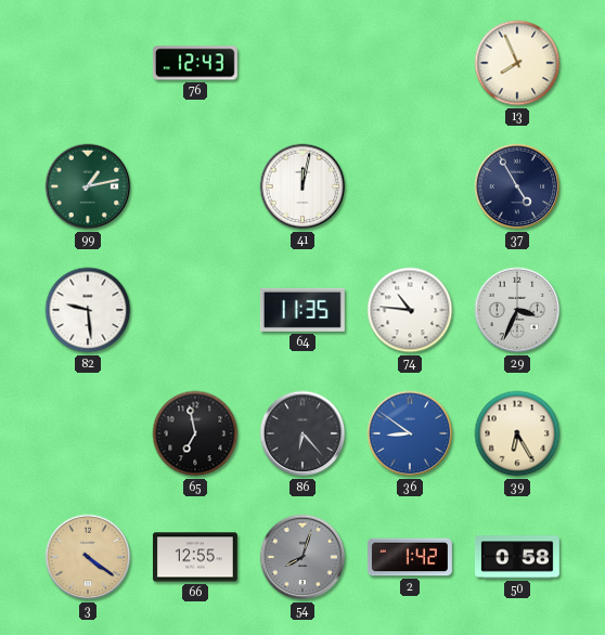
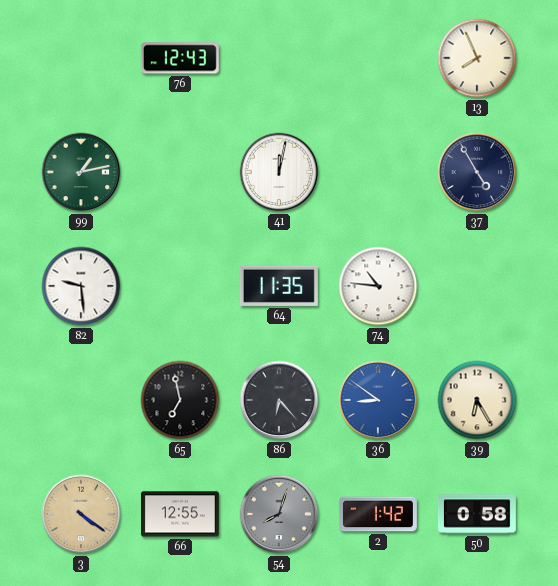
29: 3:34 -> none (517, 310)
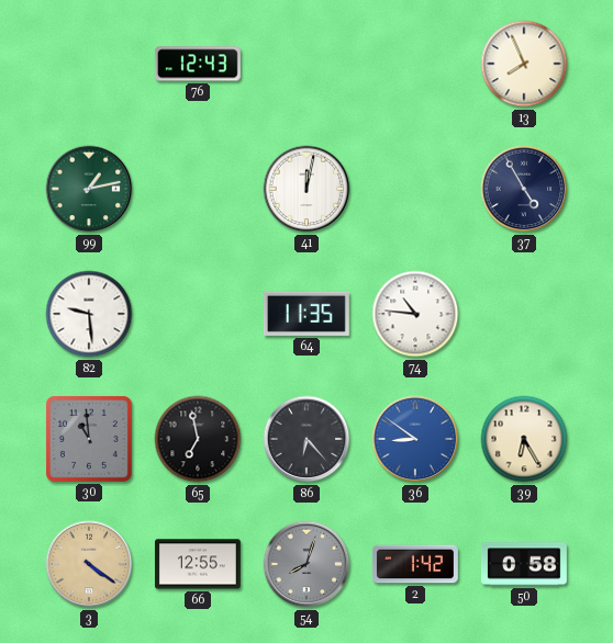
30: none -> 10:59 (89, 439)
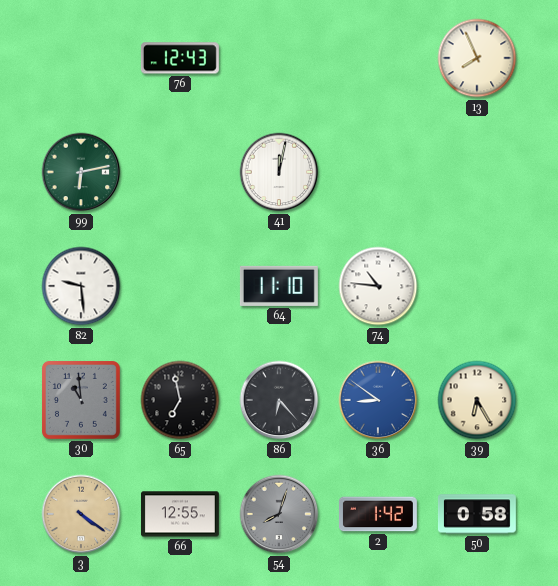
99: 1:13 -> 6:13 (81, 172)
37: 4:55 -> none (524, 189)
64: 11:35 -> 11:10 (279, 286)
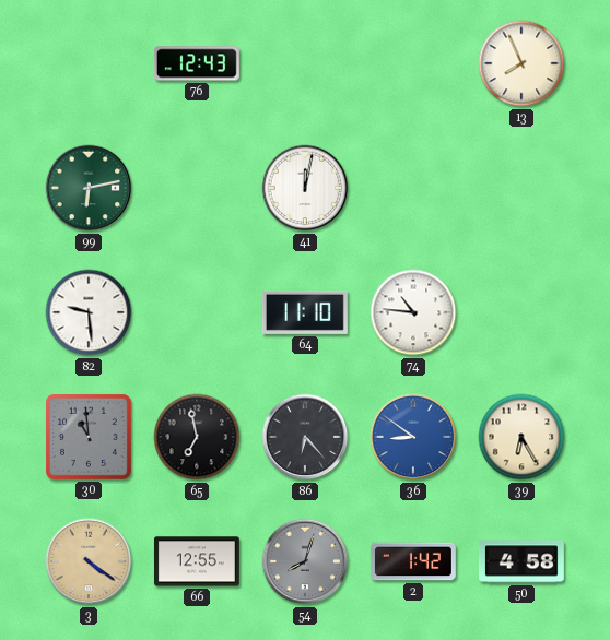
50: 0:58 -> 4:58 (521, 561)
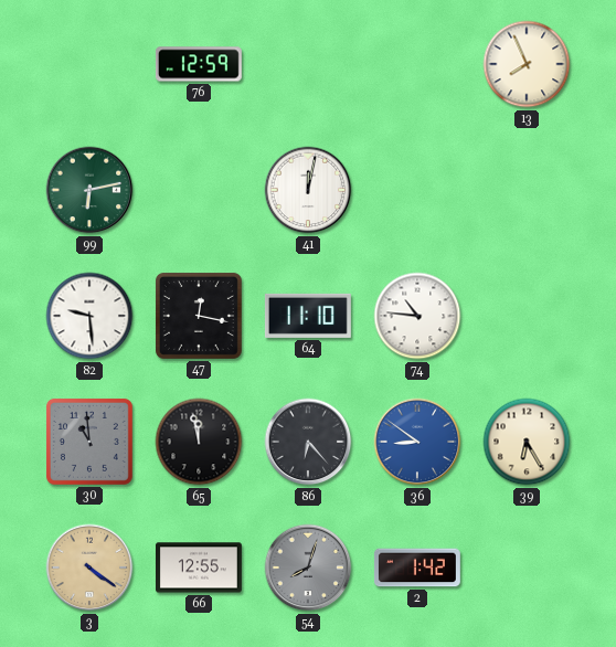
76: 12:43 -> 12:59 (199, 64)
47: none -> 12:17 (199, 316)
65: 6:58 -> 11:58 (199, 442)
50: 4:58 -> none (521, 561)
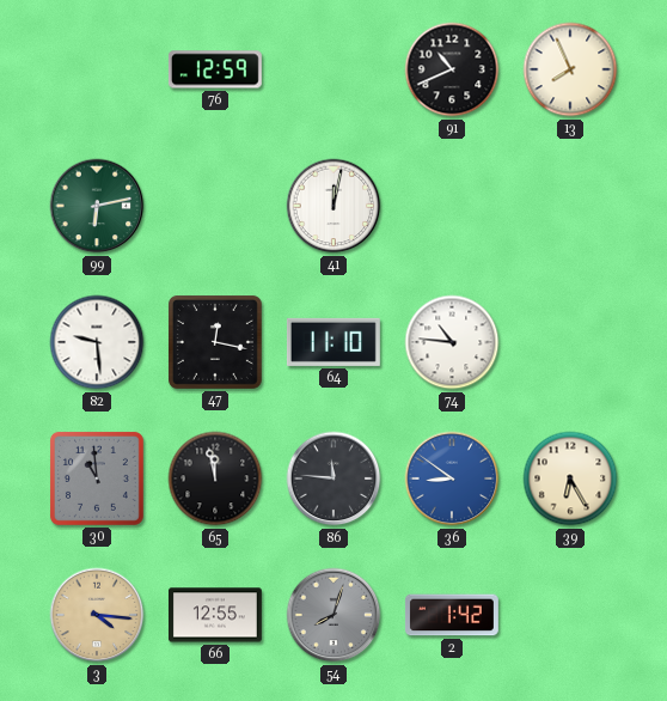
91: none -> 10:41 (452, 69)
86: 6:23 -> 11:46 (333, 478)
3: 4:21 -> 4:16 (97, 615)
